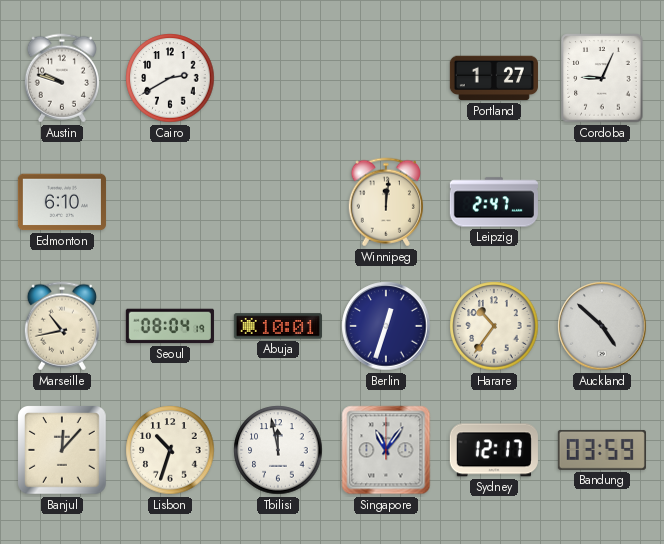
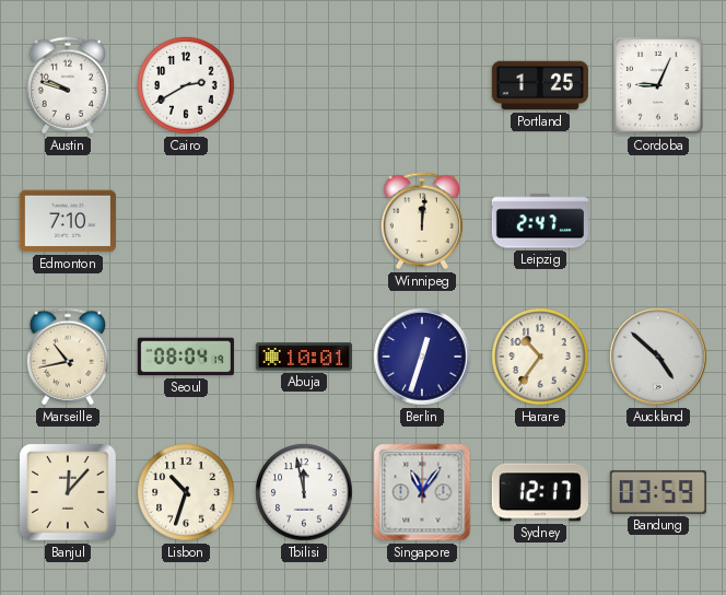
Portland: 1:27 -> 1:25 (540, 85)
Edmonton: 6:10 -> 7:10 (68, 221)
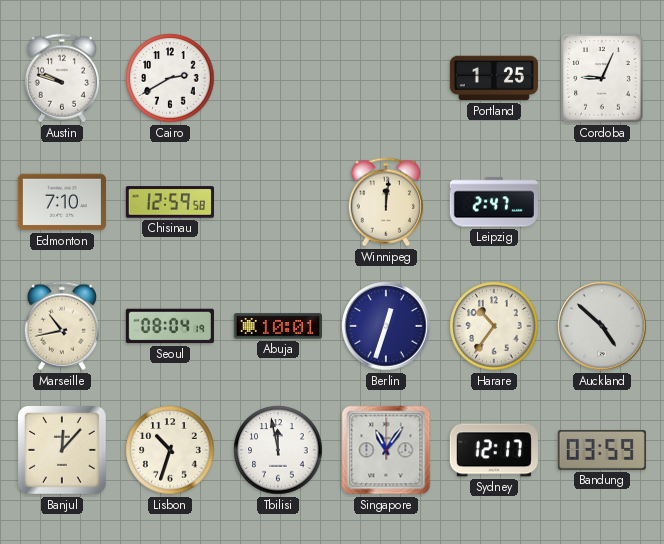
Chisinau: none -> 12:59 (170, 202)
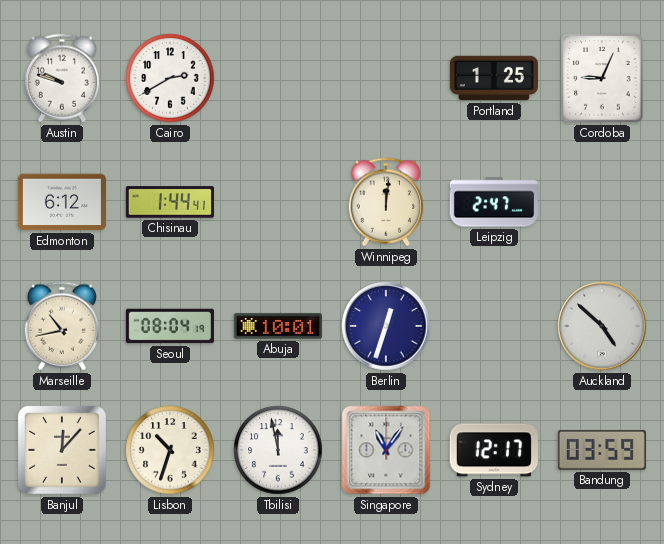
Edmonton: 7:10 -> 6:12 (62, 202)
Chisinau: 12:59 -> 1:44 (170, 202)
Harare: 10:36 -> none (494, 326)
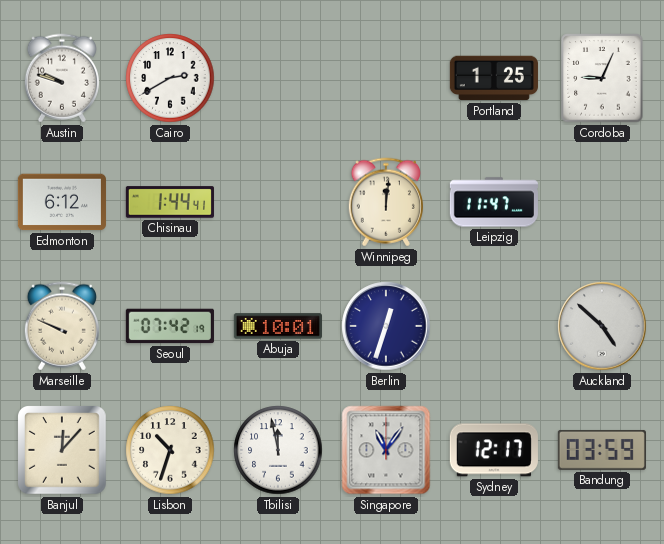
Leipzig: 2:47 -> 11:47 (494, 202)
Marseille: 10:43 -> 9:49 (62, 326)
Seoul: 08:04 -> 07:42 (170, 326)
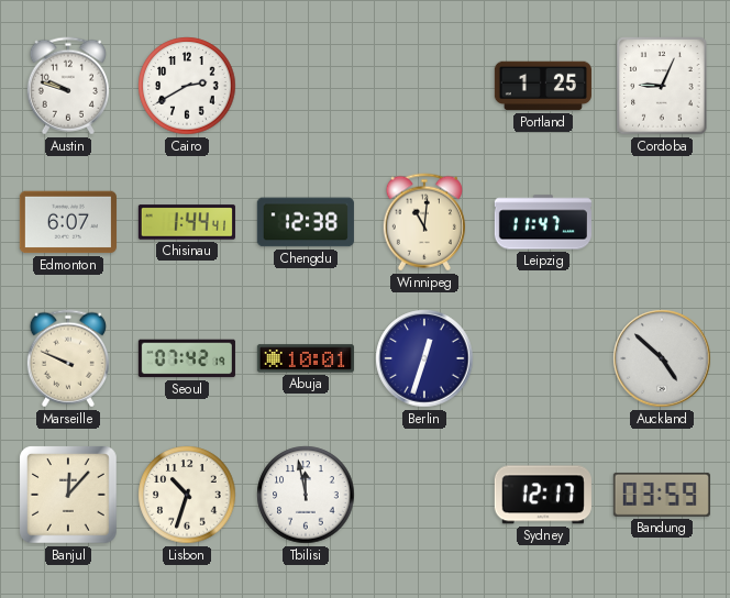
Edmonton: 6:12 -> 6:07 (68, 222)
Chengdu: none -> 12:38 (306, 222)
Winnipeg: 12:01 -> 11:01 (424, 222)
Singapore: 11:06 -> none (386, 450)
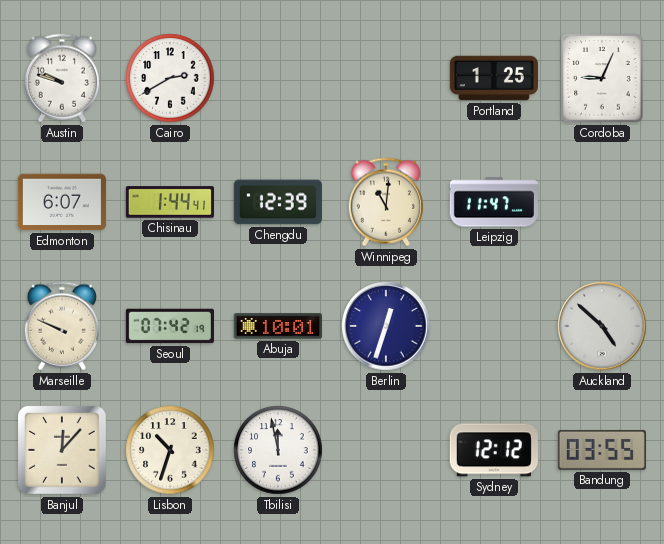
Chengdu: 12:38 -> 12:39 (278, 202)
Sydney: 12:17 -> 12:12 (494, 450)
Bandung: 03:59 -> 03:55 (602, 450)
